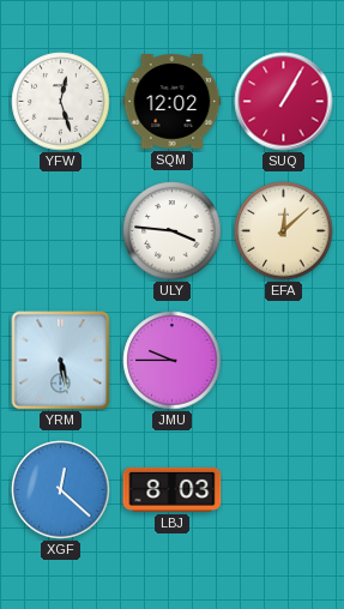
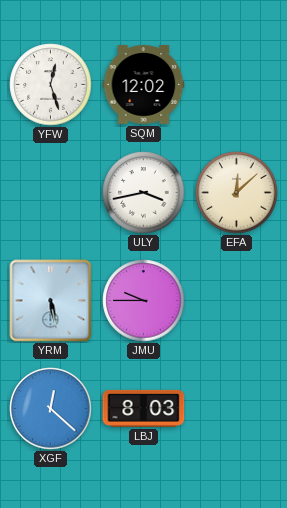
SUQ: 1:05 -> none (284, 102)
ULY: 3:46 -> 3:43 (144, 193)
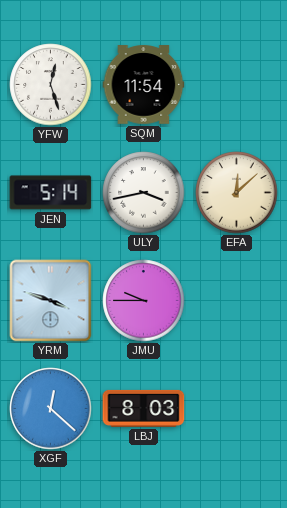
SQM: 12:02 -> 11:54 (144, 85)
JEN: none -> 5:14 (51, 193)
YRM: 5:28 -> 3:48 (51, 301)
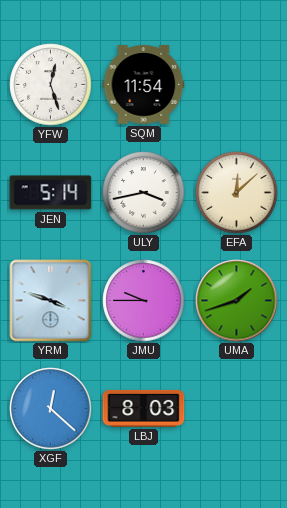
UMA: none -> 1:42 (237, 301)
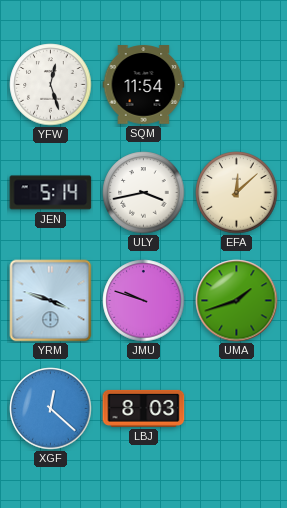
JMU: 9:45 -> 9:48 (144, 301)
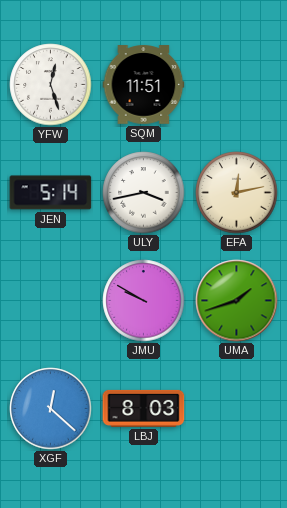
SQM: 11:54 -> 11:51 (144, 85)
EFA: 12:08 -> 12:13 (237, 193)
YRM: 3:48 -> none (51, 301)
JMU: 9:48 -> 9:50 (144, 301)
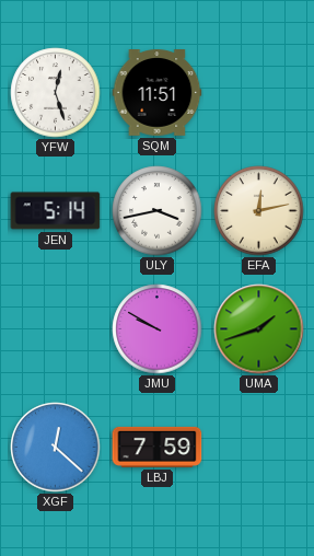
LBJ: 8:03 -> 7:59 (158, 447)
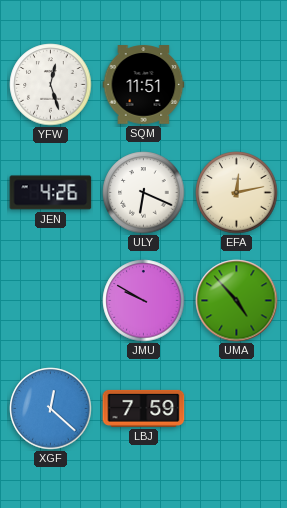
JEN: 5:14 -> 4:26 (51, 193)
ULY: 3:43 -> 6:19 (144, 193)
UMA: 1:42 -> 4:53 (237, 301)
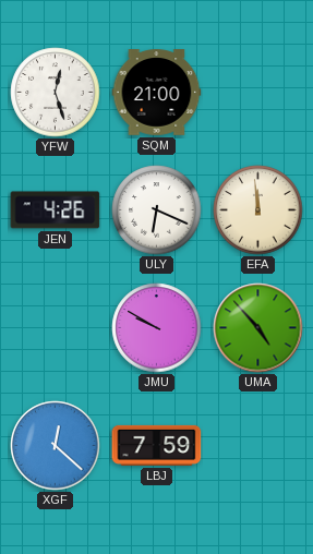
SQM: 11:51 -> 21:00 (157, 93)
EFA: 12:13 -> 11:59 (258, 210)
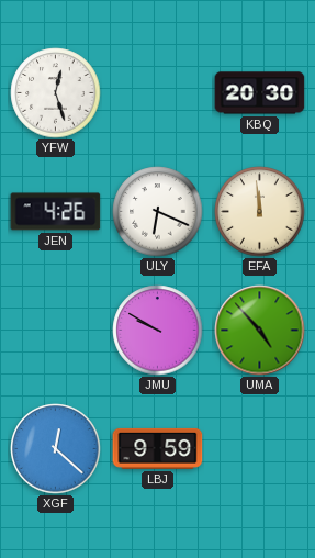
SQM: 21:00 -> none (157, 93)
KBQ: none -> 20:30 (260, 93)
LBJ: 7:59 -> 9:59 (158, 448)
